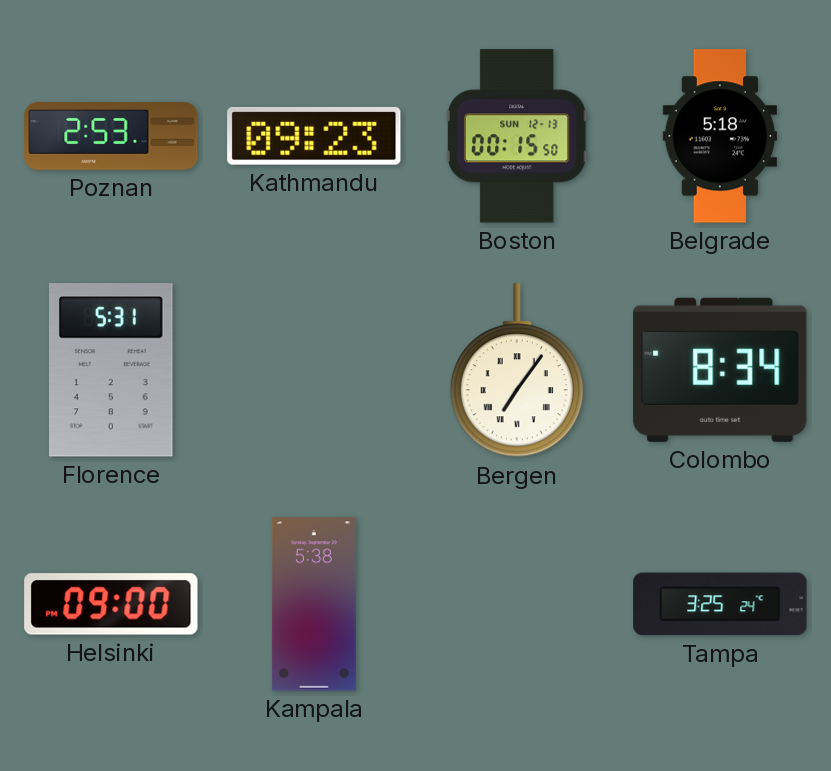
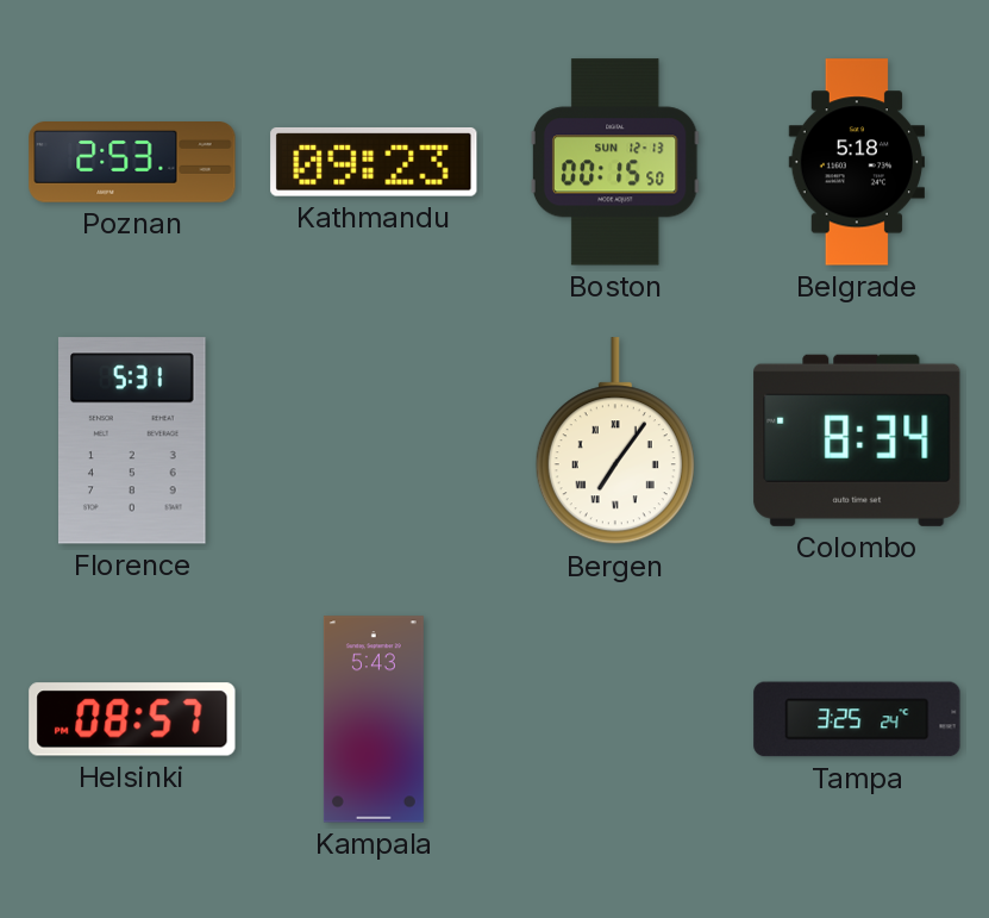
Helsinki: 09:00 -> 08:57 (132, 719)
Kampala: 5:38 -> 5:43 (374, 719)
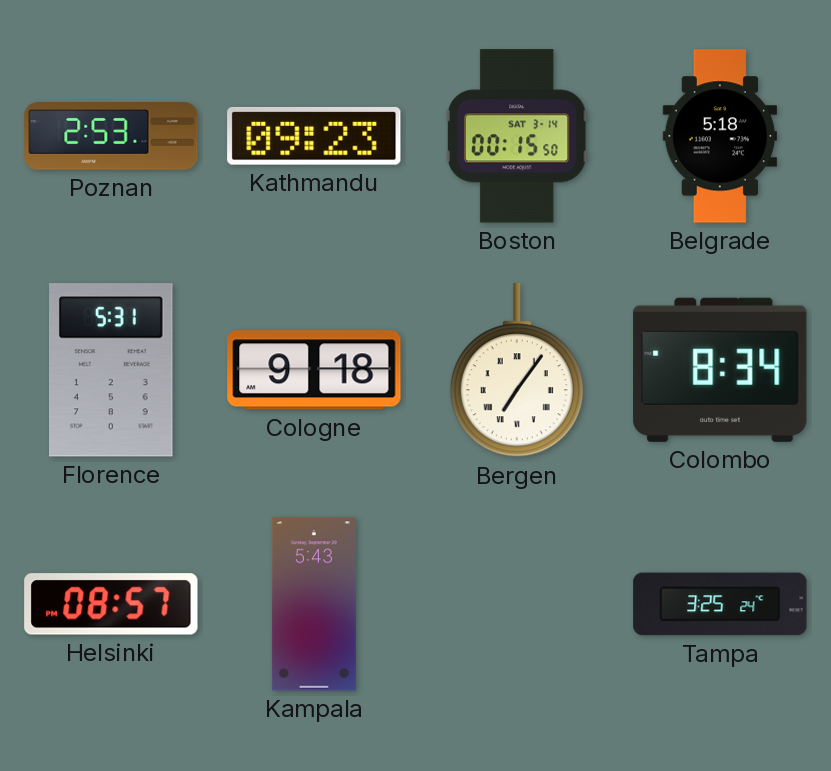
Boston date: SUN 12-13 -> SAT 3-14 (517, 136)
Cologne: none -> 9:18 (314, 370)
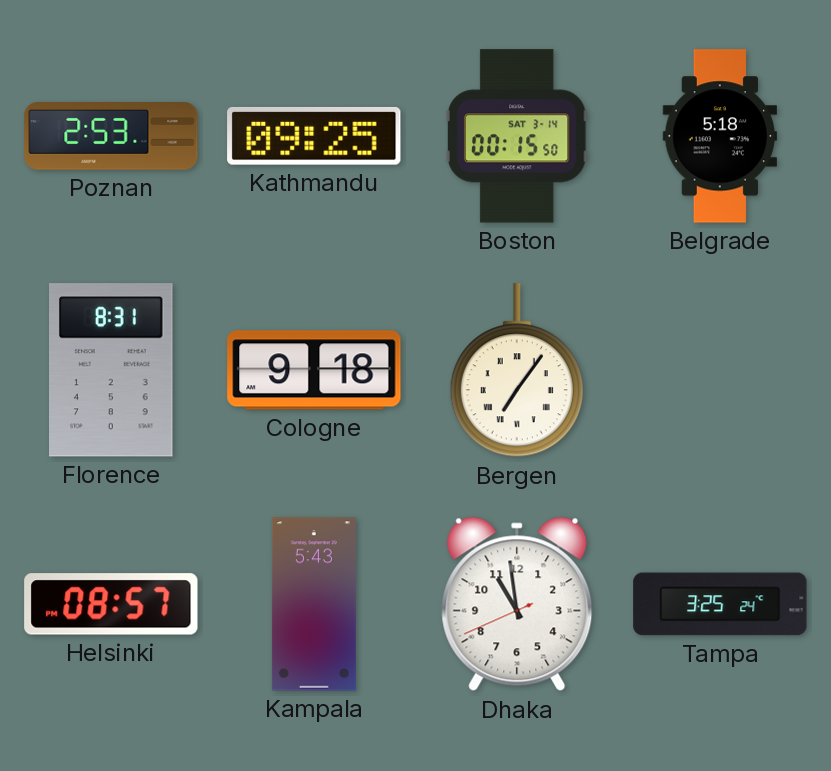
Kathmandu: 09:23 -> 09:25 (314, 136)
Florence: 5:31 -> 8:31 (112, 370)
Colombo: 8:34 -> none (720, 370)
Dhaka: none -> 10:58 (517, 604)
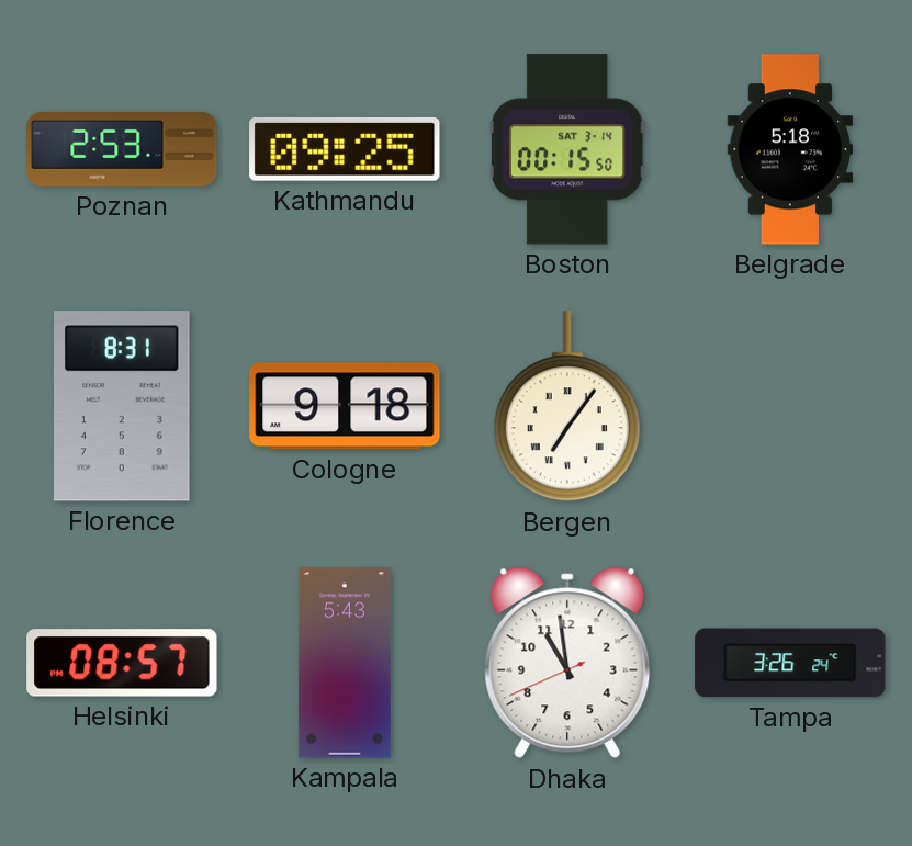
Tampa: 3:25 -> 3:26 (790, 663)
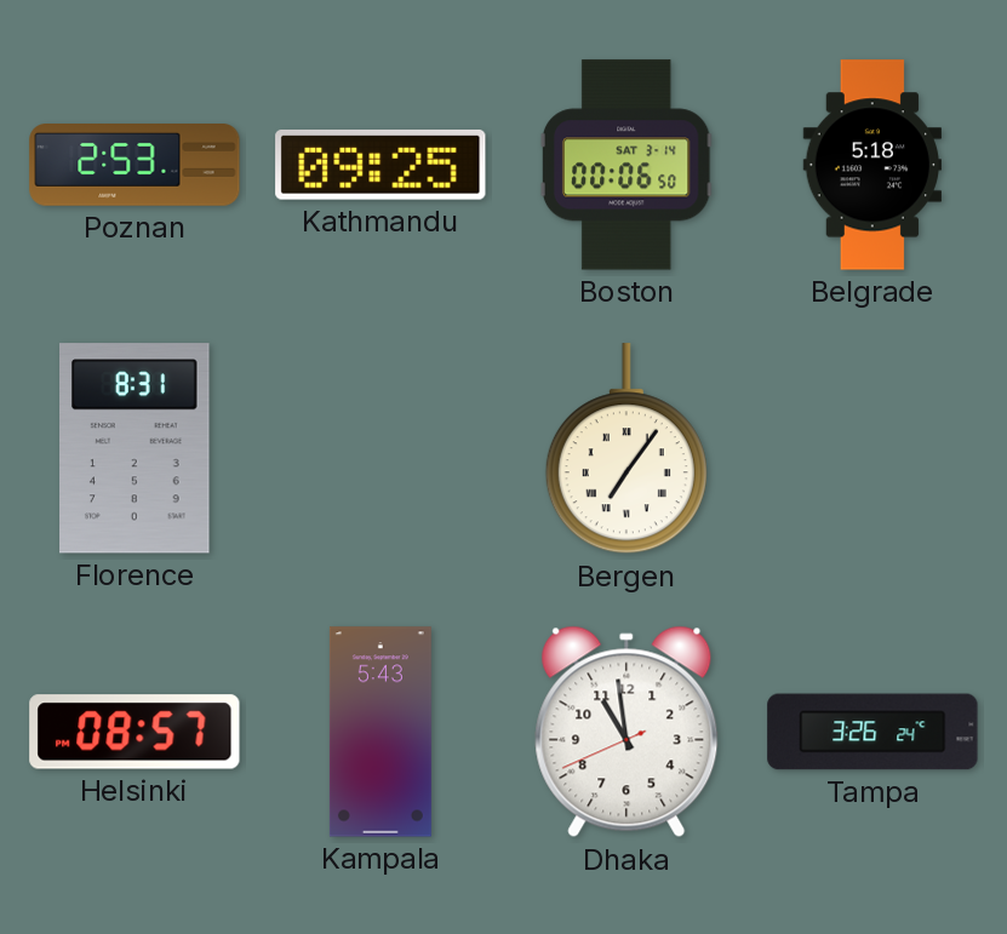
Boston: 00:15 -> 00:06 (626, 165)
Cologne: 9:18 -> none (345, 406)
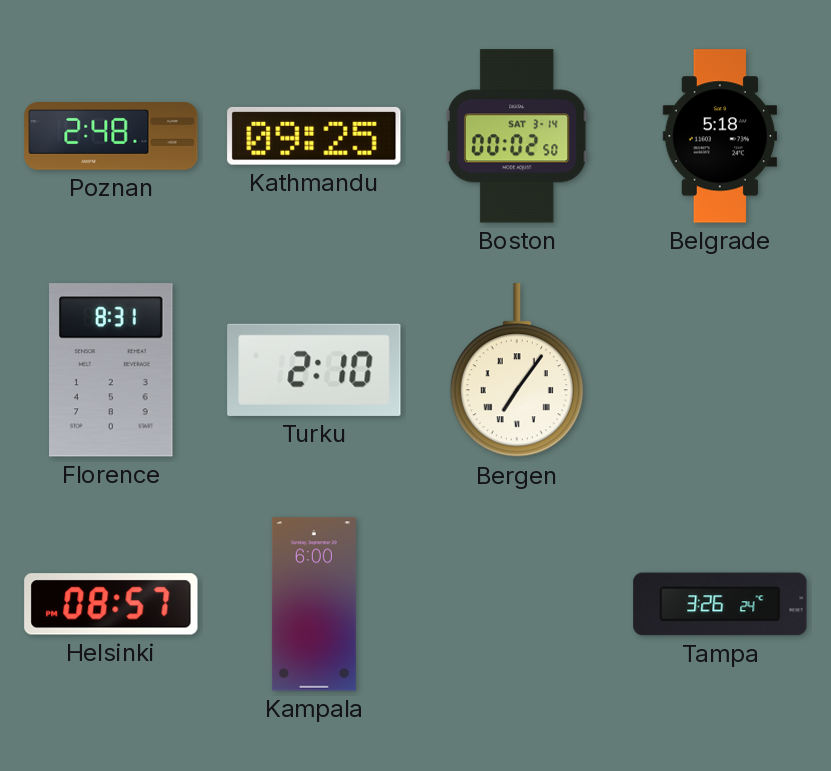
Poznan: 2:53 -> 2:48 (111, 137)
Boston: 00:06 -> 00:02 (517, 136)
Turku: none -> 2:10 (314, 370)
Kampala: 5:43 -> 6:00 (314, 604)
Dhaka: 10:58 -> none (626, 732)
